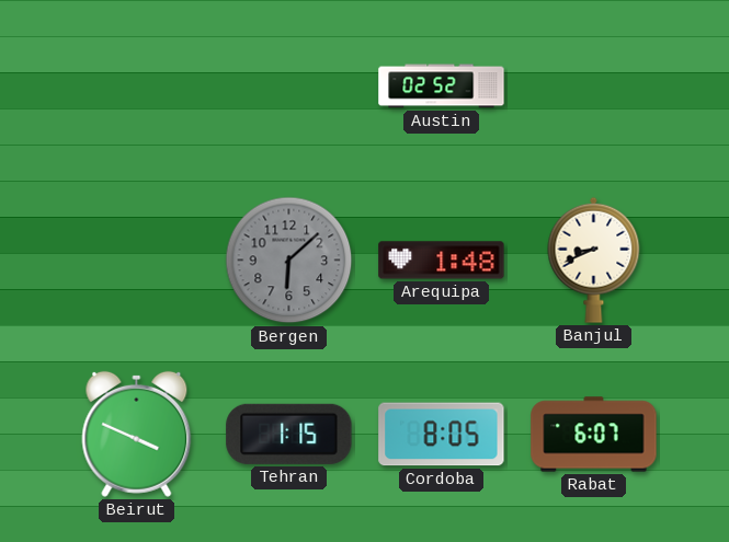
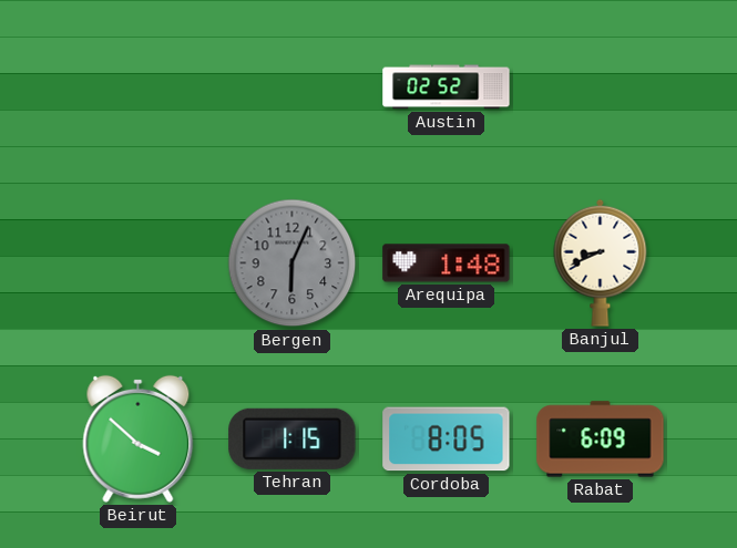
Bergen: 6:08 -> 6:04 (293, 263)
Beirut: 3:49 -> 3:52 (139, 438)
Rabat: 6:07 -> 6:09 (601, 440)
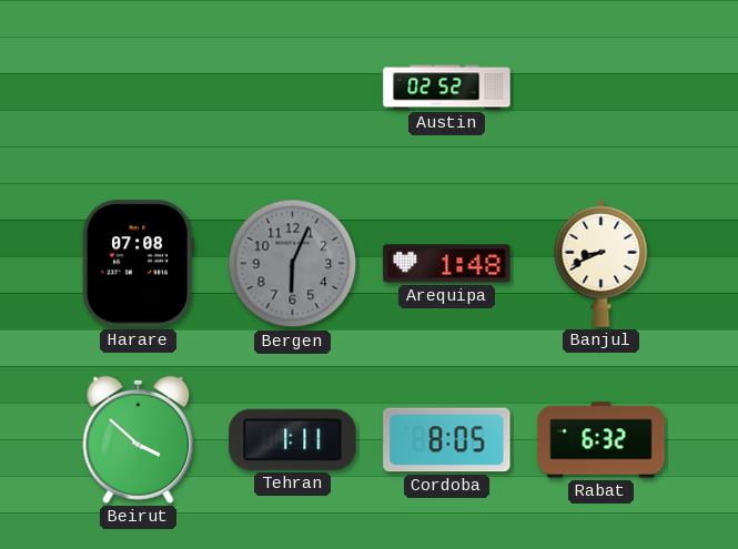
Harare: none -> 07:08 (138, 264)
Tehran: 1:15 -> 1:11 (293, 439)
Rabat: 6:09 -> 6:32 (601, 440)
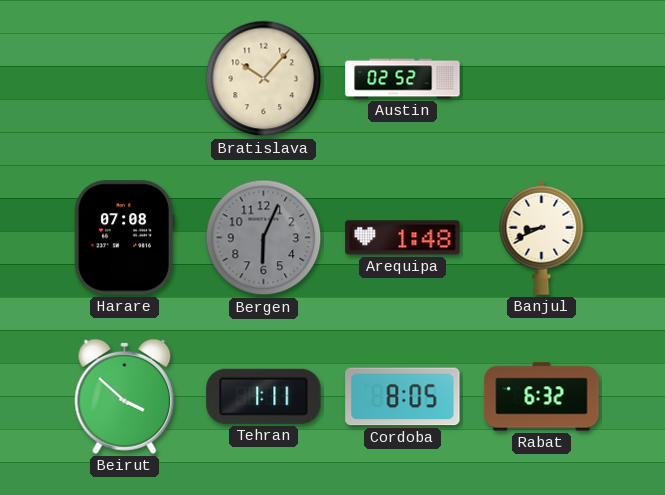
Bratislava: none -> 10:07 (264, 79)
